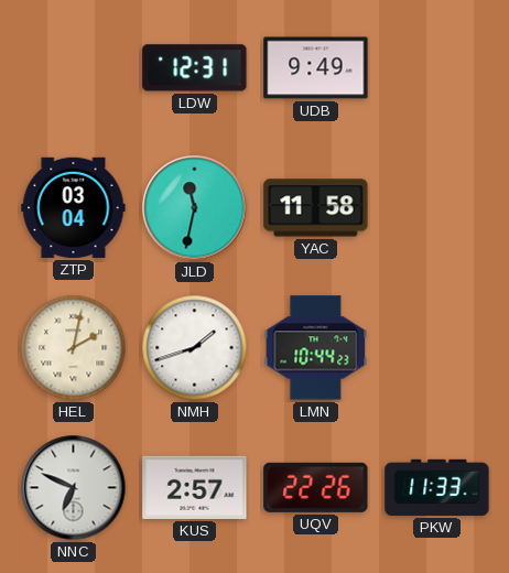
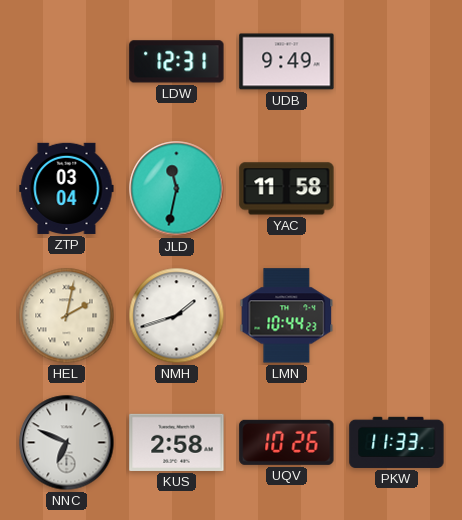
KUS: 2:57 -> 2:58 (177, 442)
UQV: 22:26 -> 10:26 (287, 442)
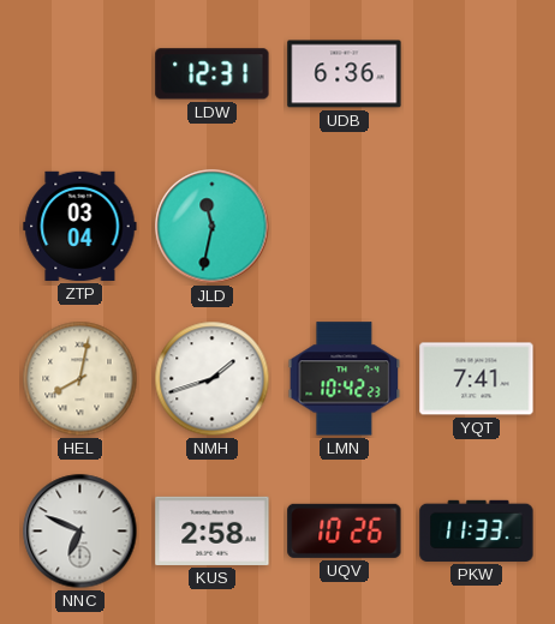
UDB: 9:49 -> 6:36 (345, 74)
YAC: 11:58 -> none (287, 189)
HEL: 2:02 -> 8:02 (80, 379)
LMN: 10:44 -> 10:42 (345, 379)
YQT: none -> 7:41 (477, 379)
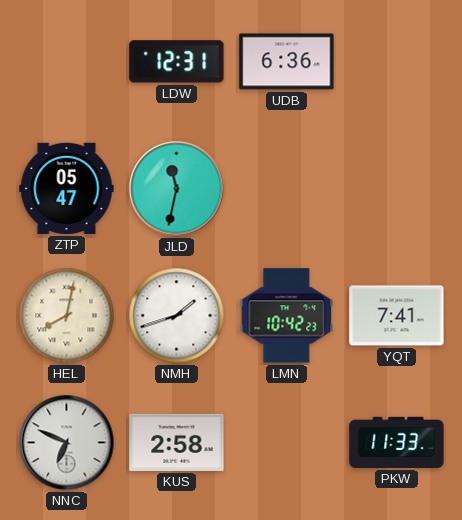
ZTP: 03:04 -> 05:47 (67, 188)
UQV: 10:26 -> none (345, 530)
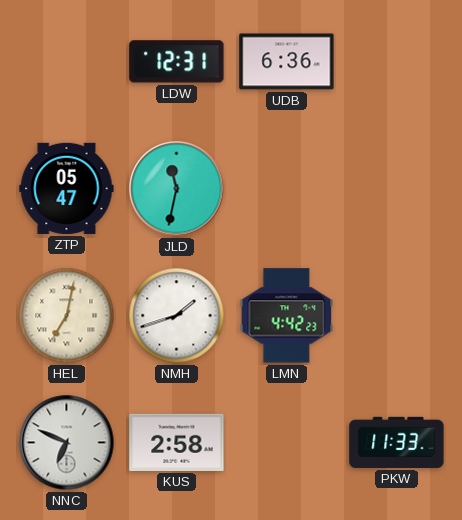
HEL: 8:02 -> 7:02 (67, 316)
LMN: 10:42 -> 4:42 (287, 316)
YQT: 7:41 -> none (397, 316)
